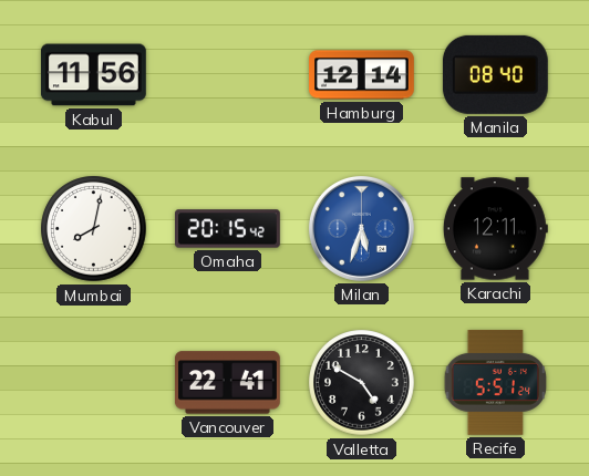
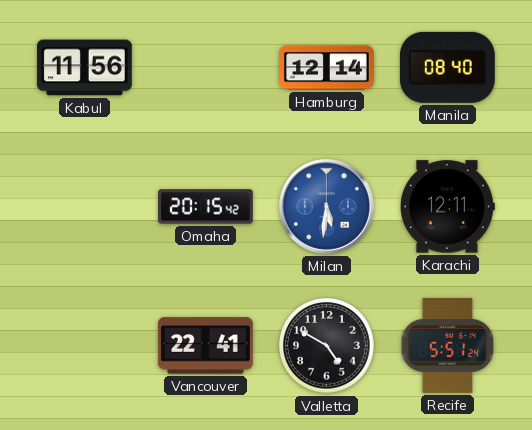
Mumbai: 8:02 -> none (94, 229)
Milan: 5:33 -> 5:31 (326, 206)
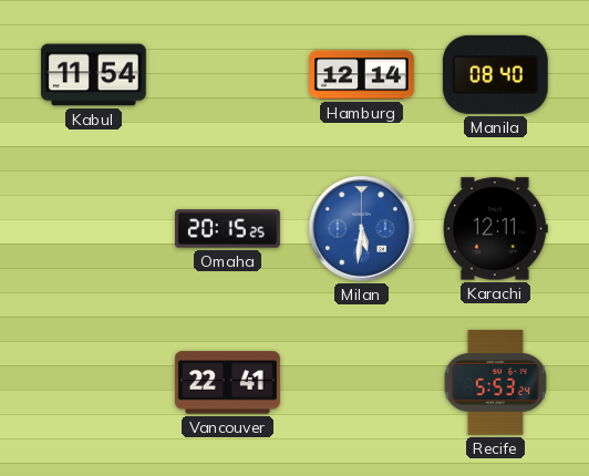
Kabul: 11:56 -> 11:54 (93, 75)
Omaha: 20:15:42 -> 20:15:25 (228, 229)
Valletta: 4:50 -> none (327, 346)
Recife: 5:51 -> 5:53 (496, 382)
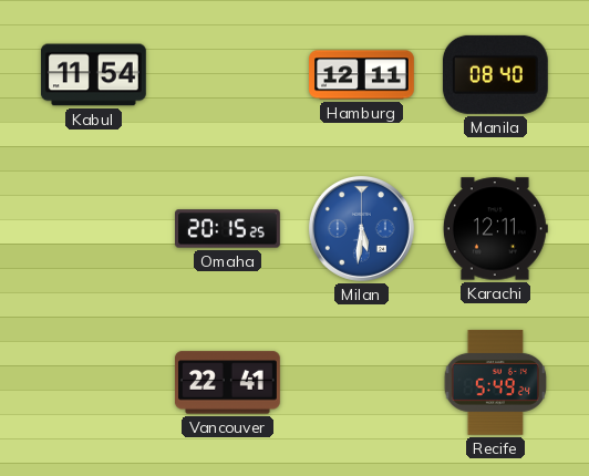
Hamburg: 12:14 -> 12:11 (362, 75)
Recife: 5:53 -> 5:49 (496, 382)
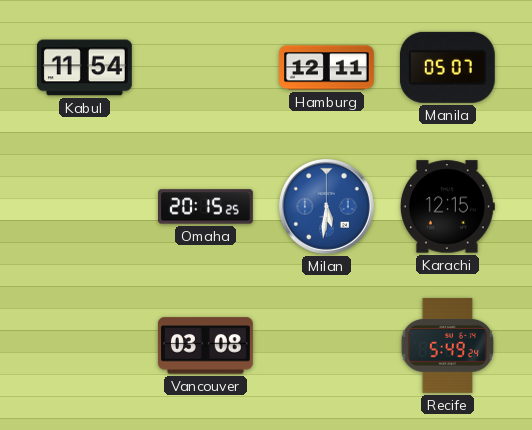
Manila: 08:40 -> 05:07 (447, 67)
Karachi: 12:11 -> 12:15 (447, 207)
Vancouver: 22:41 -> 03:08 (205, 346)
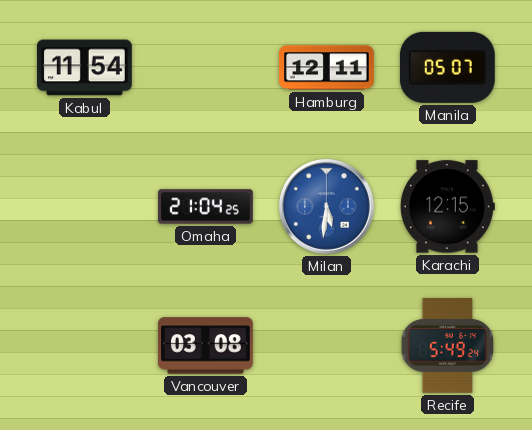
Omaha: 20:15 -> 21:04 (206, 207)
